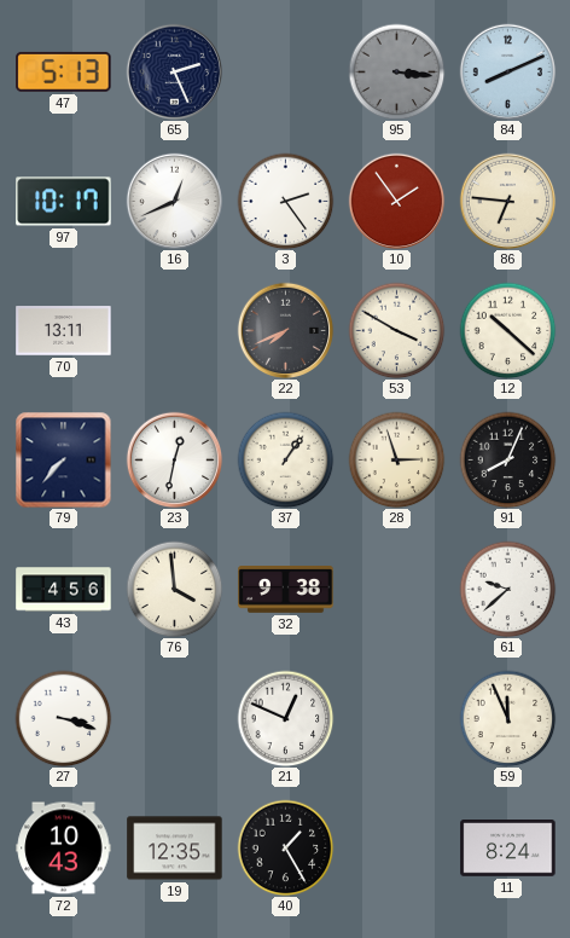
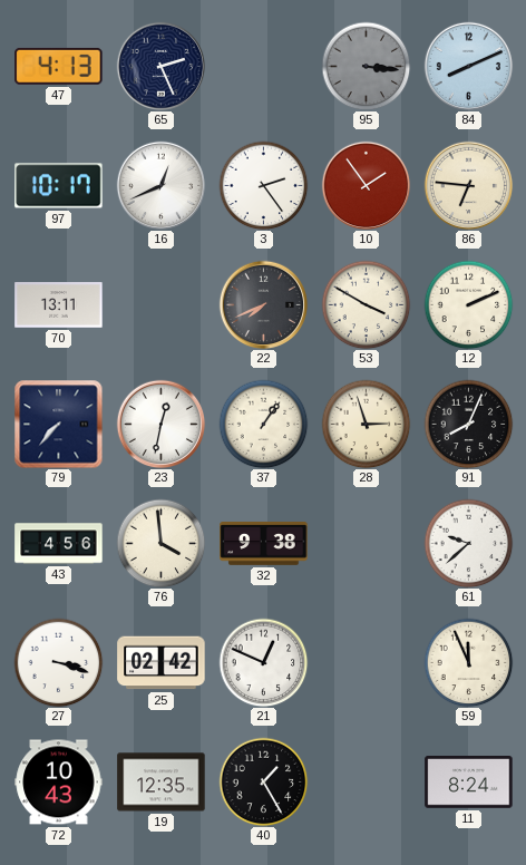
47: 5:13 -> 4:13 (59, 66)
12: 10:22 -> 2:11 (468, 304)
25: none -> 02:42 (162, 663)
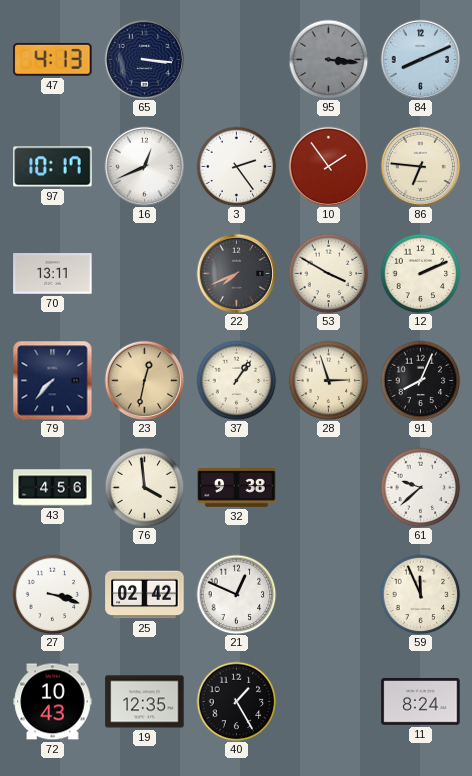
65: 2:26 -> 3:16 (144, 59)
23 dial: white -> champagne (144, 380)
